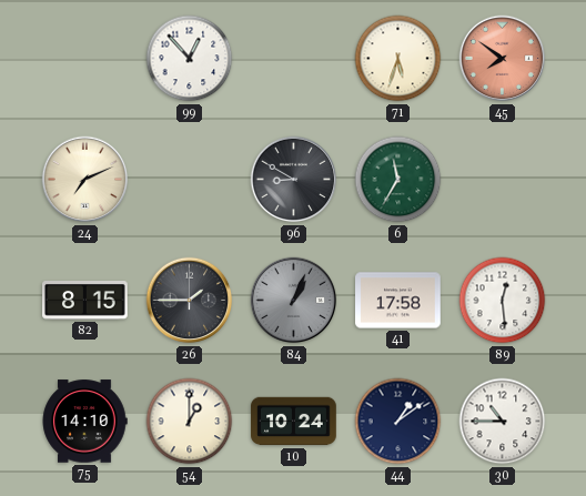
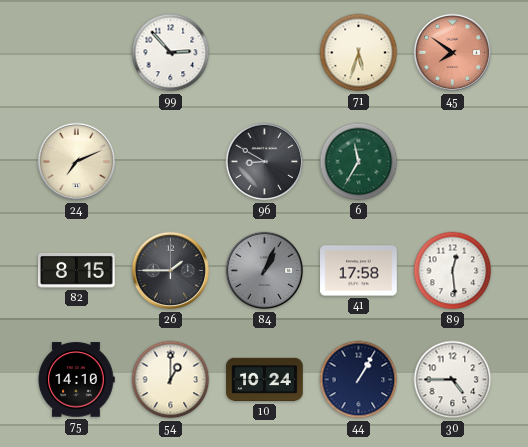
99: 12:53 -> 2:53 (171, 53)
44: 1:09 -> 1:05 (359, 380)
30: 10:45 -> 4:45 (453, 380)
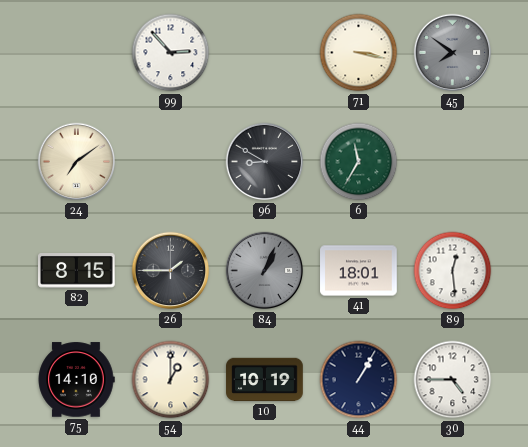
71: 5:33 -> 3:17 (359, 53)
45 dial: salmon -> grey (453, 53)
24: 7:11 -> 7:09 (77, 162)
41: 17:58 -> 18:01 (359, 271)
10: 10:24 -> 10:19 (265, 380)
